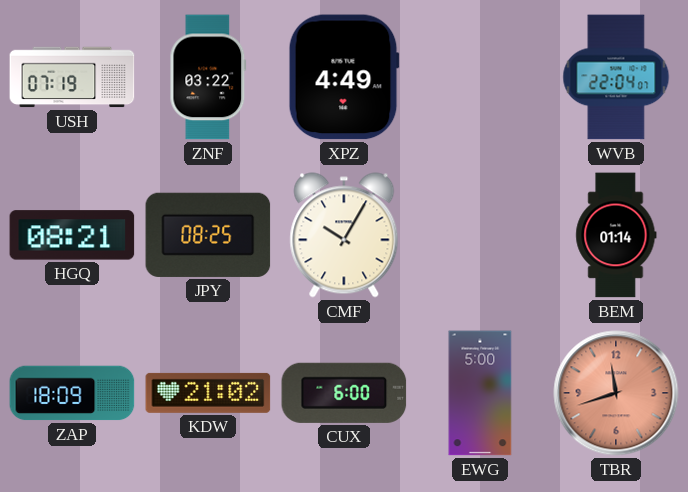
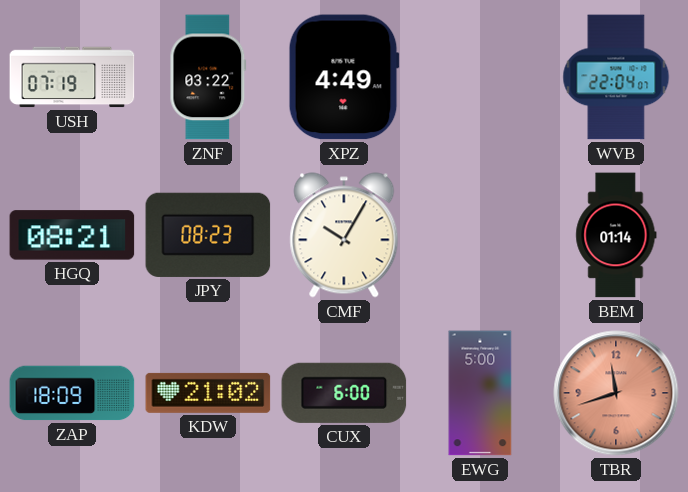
JPY: 08:25 -> 08:23 (208, 235)
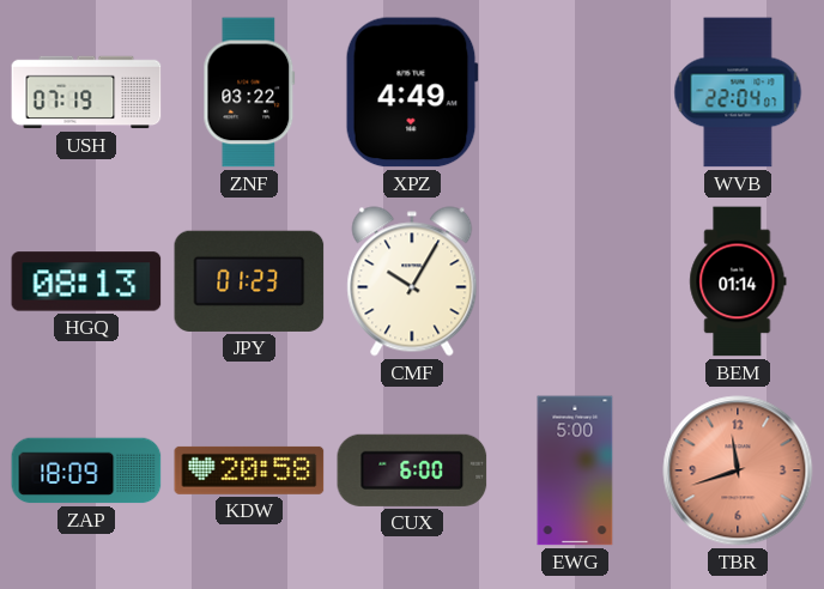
HGQ: 08:21 -> 08:13 (86, 281)
JPY: 08:23 -> 01:23 (249, 281)
KDW: 21:02 -> 20:58 (249, 470)
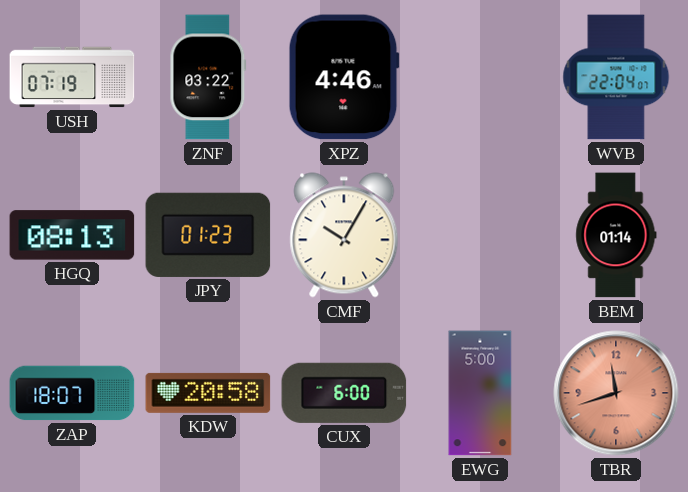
XPZ: 4:49 -> 4:46 (344, 77)
ZAP: 18:09 -> 18:07 (72, 393)
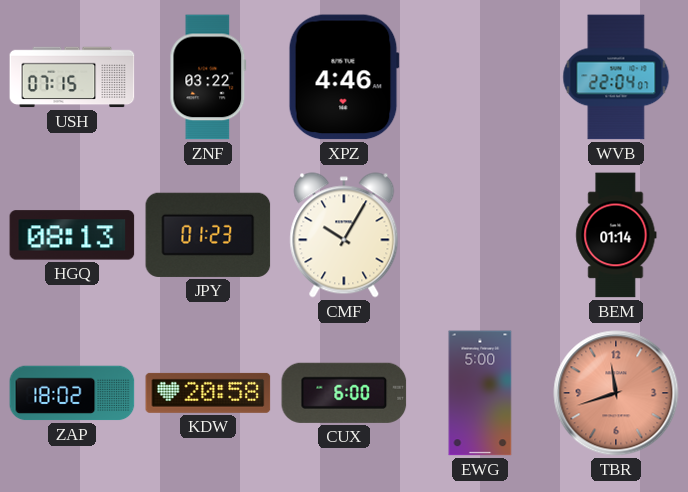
USH: 07:19 -> 07:15 (72, 77)
ZAP: 18:07 -> 18:02 (72, 393)
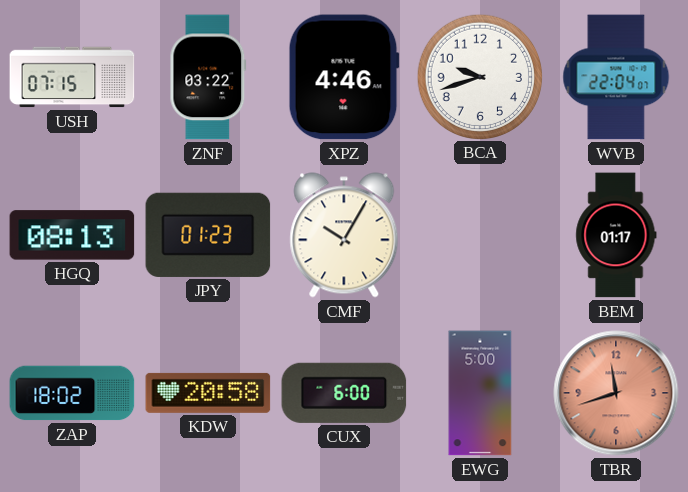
BCA: none -> 9:42 (479, 76)
BEM: 01:14 -> 01:17 (616, 235)
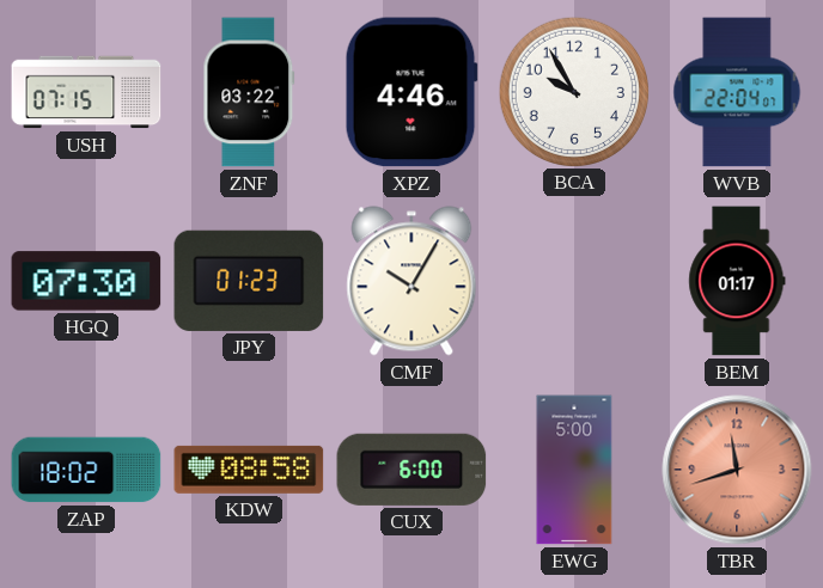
BCA: 9:42 -> 9:55 (573, 91)
HGQ: 08:13 -> 07:30 (86, 281)
KDW: 20:58 -> 08:58 (249, 470)
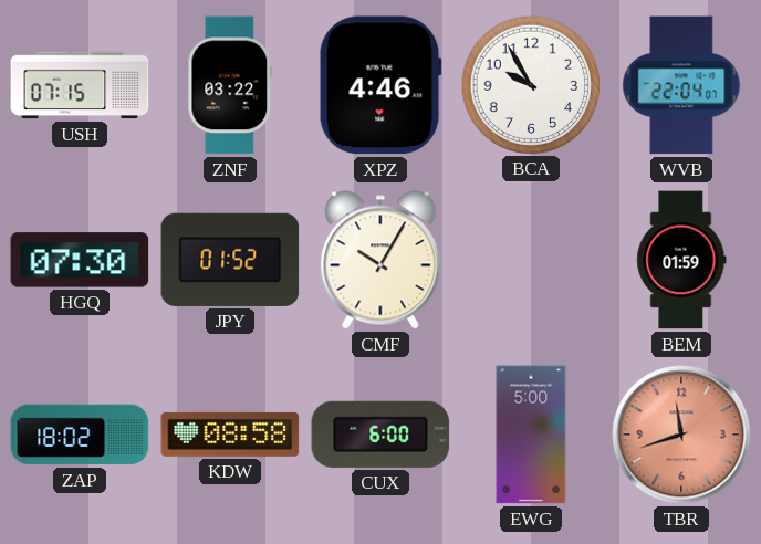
JPY: 01:23 -> 01:52 (230, 260)
BEM: 01:17 -> 01:59 (681, 260)
